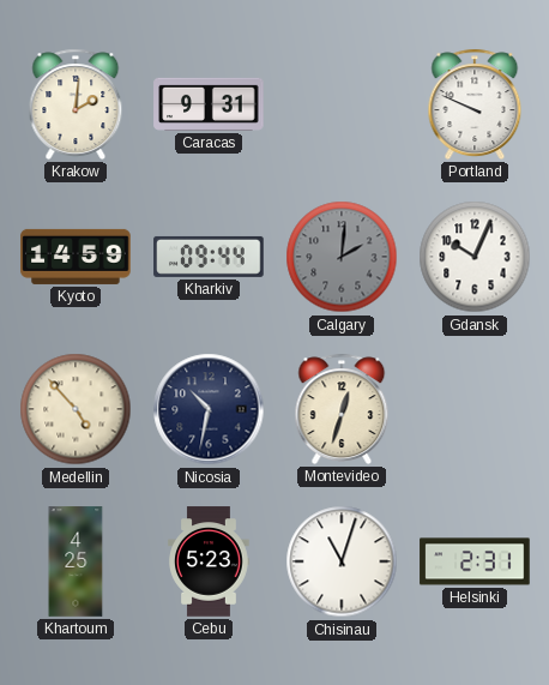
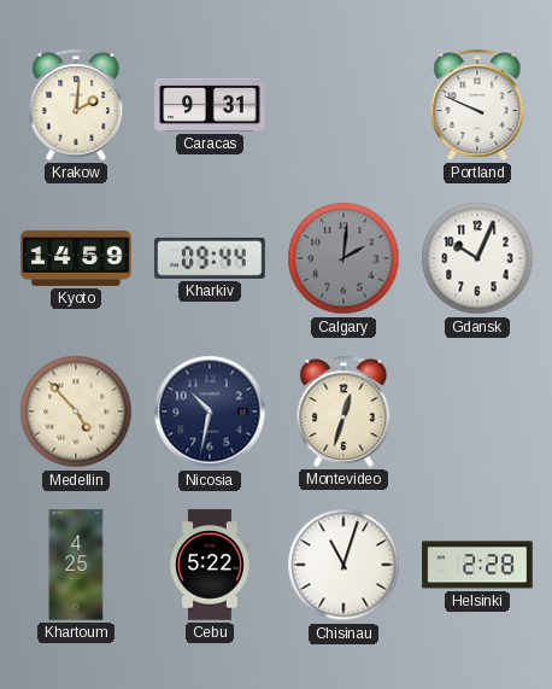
Cebu: 5:23 -> 5:22 (210, 565)
Helsinki: 2:31 -> 2:28 (477, 565)
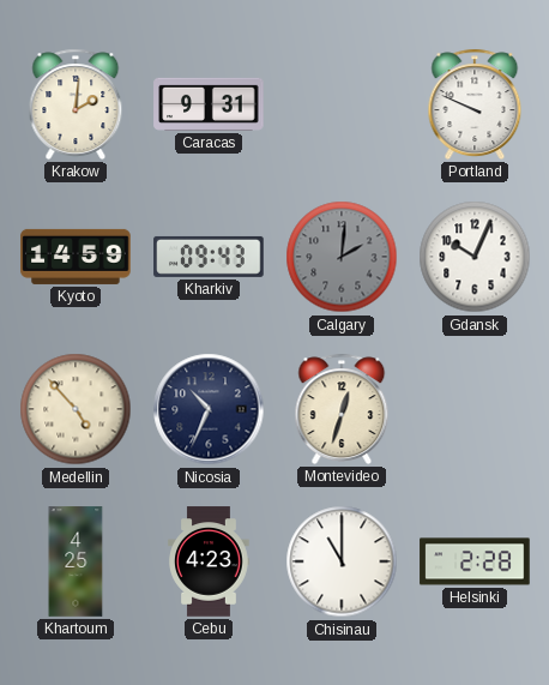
Kharkiv: 09:44 -> 09:43 (209, 257)
Nicosia: 10:32 -> 10:34 (209, 409)
Cebu: 5:22 -> 4:23 (209, 561)
Chisinau: 11:03 -> 11:00 (342, 561)
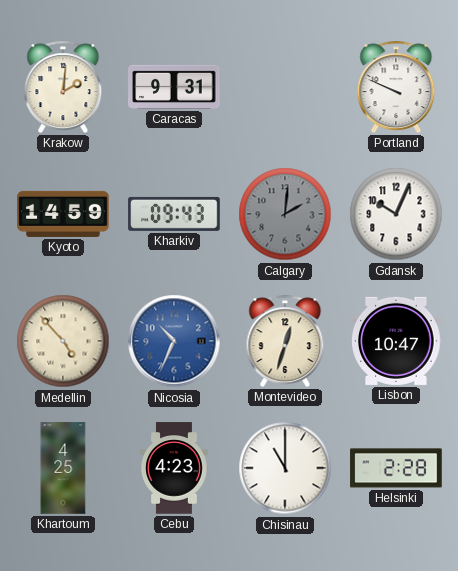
Nicosia dial: navy -> blue (174, 341)
Lisbon: none -> 10:47 (396, 341)
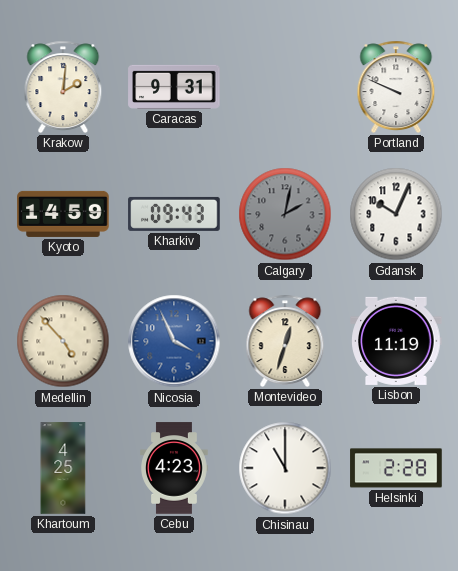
Calgary: 2:01 -> 2:02 (285, 214)
Nicosia: 10:34 -> 3:56 (174, 341)
Lisbon: 10:47 -> 11:19 (396, 341)
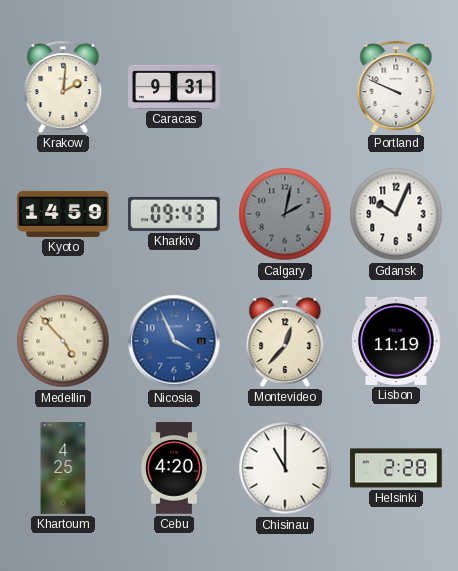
Montevideo: 12:33 -> 12:37 (285, 341)
Cebu: 4:23 -> 4:20 (174, 468)
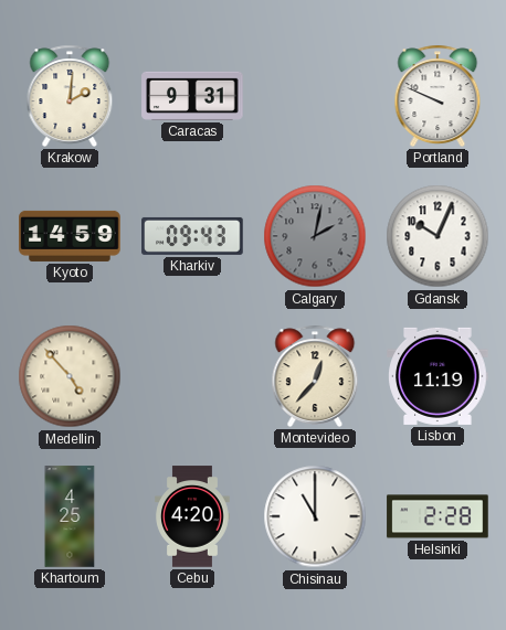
Nicosia: 3:56 -> none (174, 341)
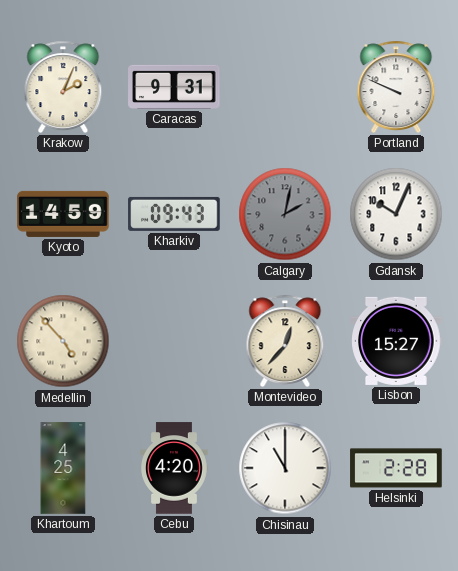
Krakow: 2:01 -> 2:04 (63, 87)
Lisbon: 11:19 -> 15:27 (396, 341)
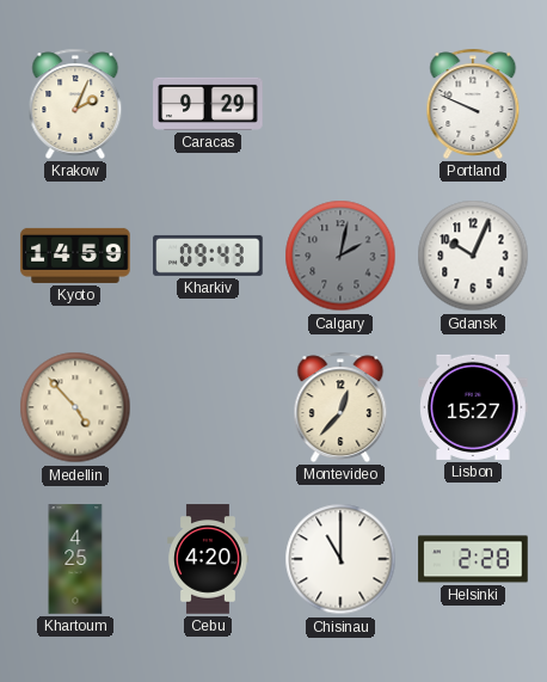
Caracas: 9:31 -> 9:29 (208, 104)
